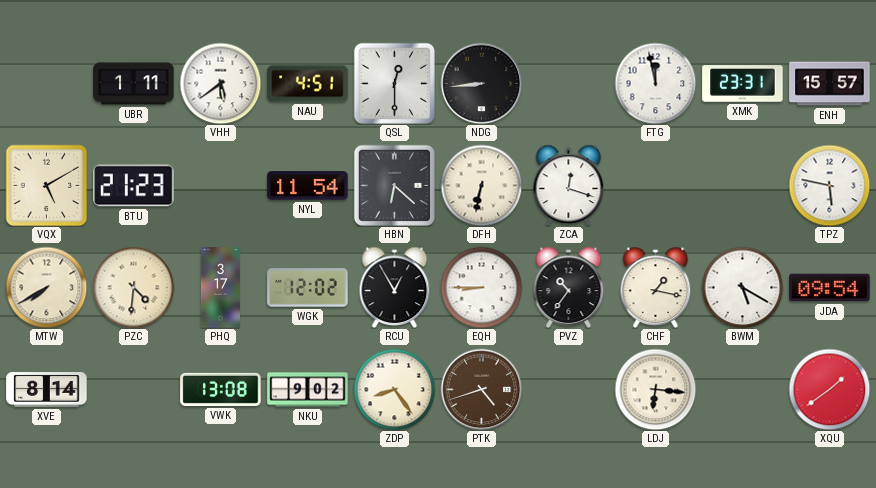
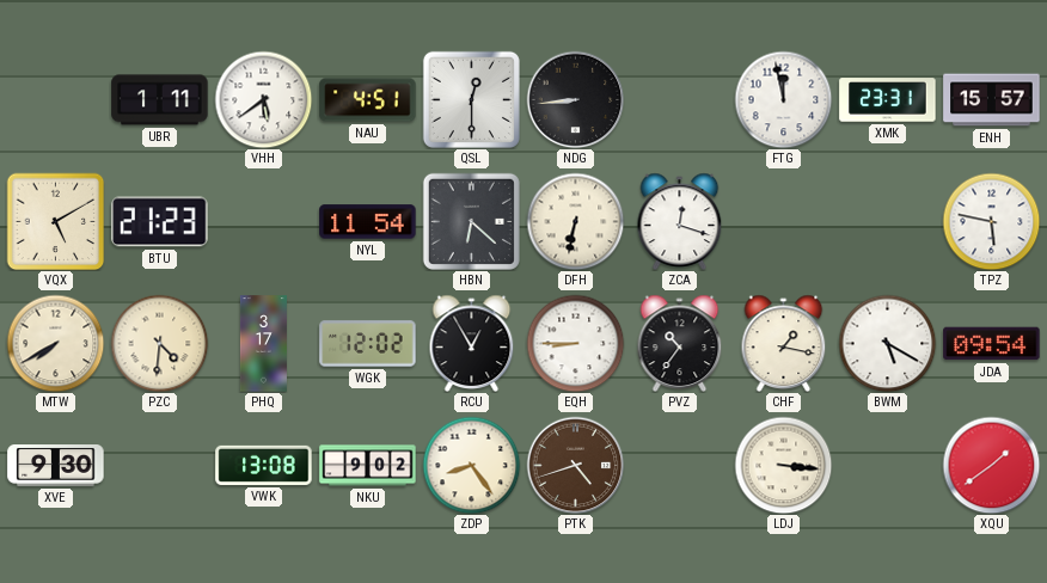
XVE: 8:14 -> 9:30 (56, 466)
LDJ: 6:16 -> 3:16 (783, 465)
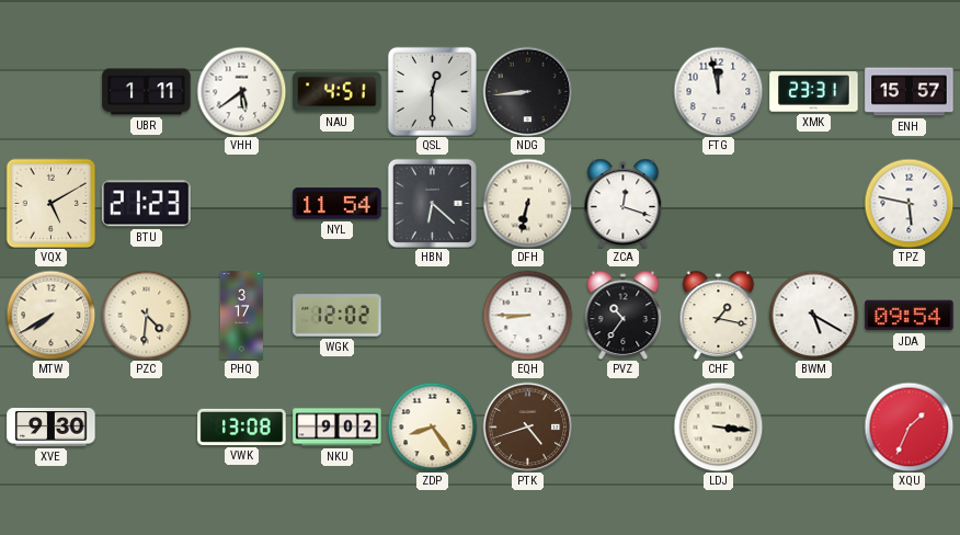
RCU: 12:55 -> none (472, 343)
XQU: 1:39 -> 1:34 (908, 426)
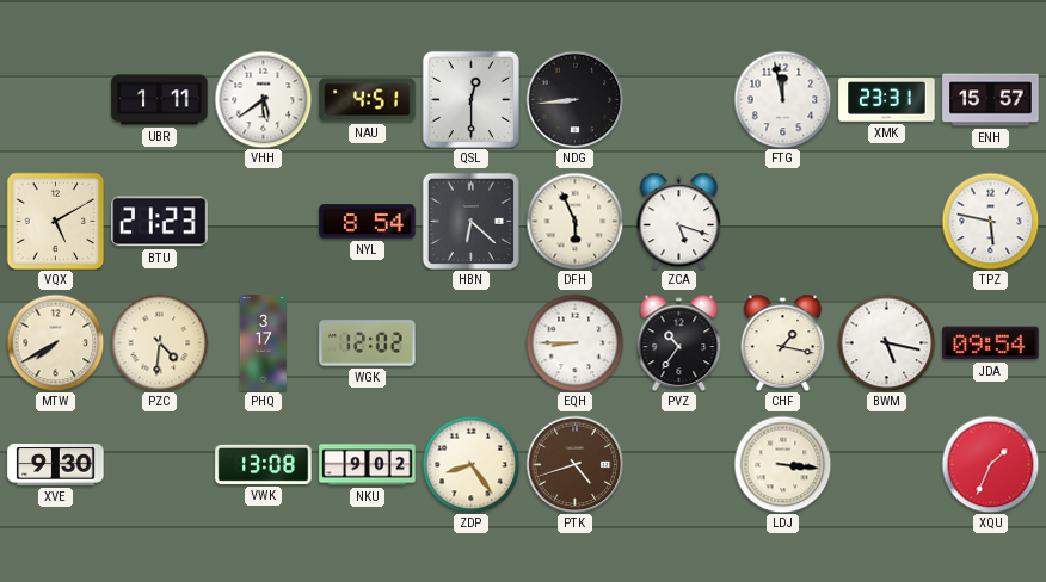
NYL: 11:54 -> 8:54 (368, 222)
DFH: 6:32 -> 5:56 (574, 221)
ZCA: 12:18 -> 5:18 (679, 221)
BWM: 5:20 -> 5:17 (886, 342)
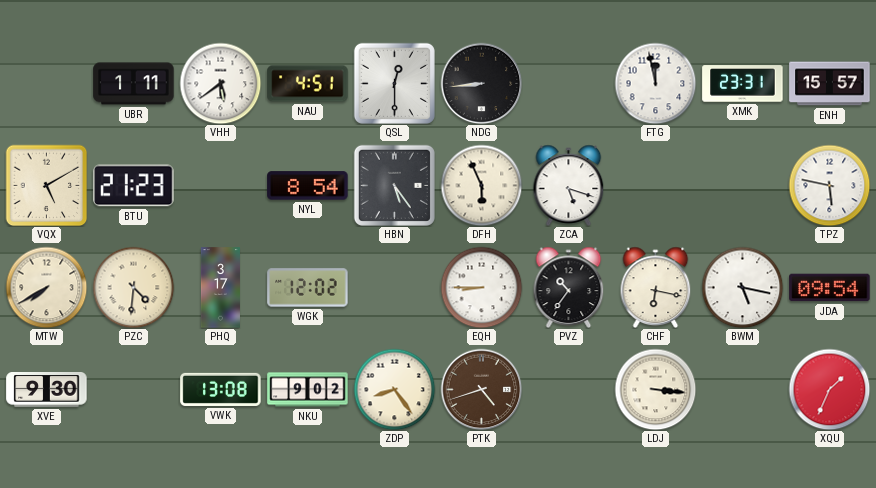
HBN: 6:22 -> 5:24 (394, 185)
CHF: 1:17 -> 6:17 (656, 287)
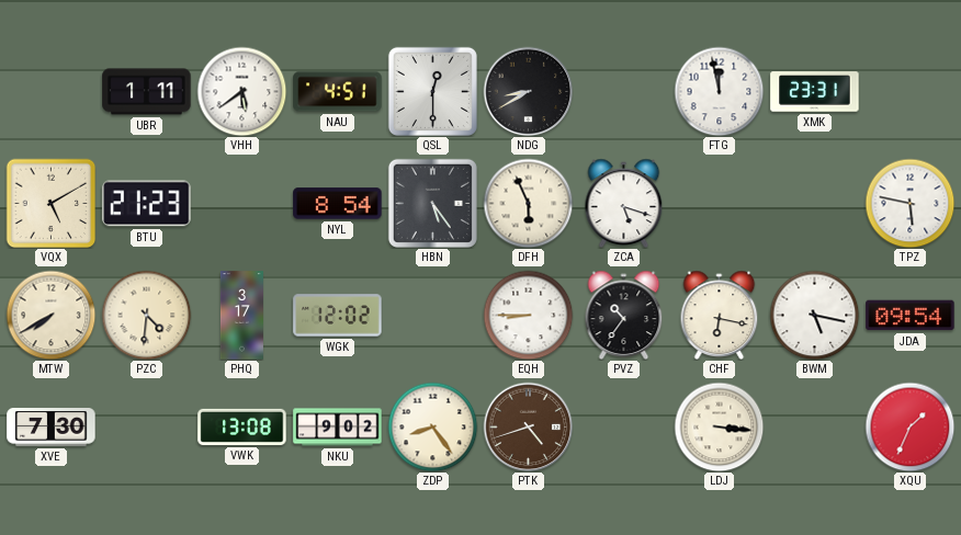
NDG: 8:44 -> 8:40 (528, 91)
ENH: 15:57 -> none (830, 84)
XVE: 9:30 -> 7:30 (52, 428)
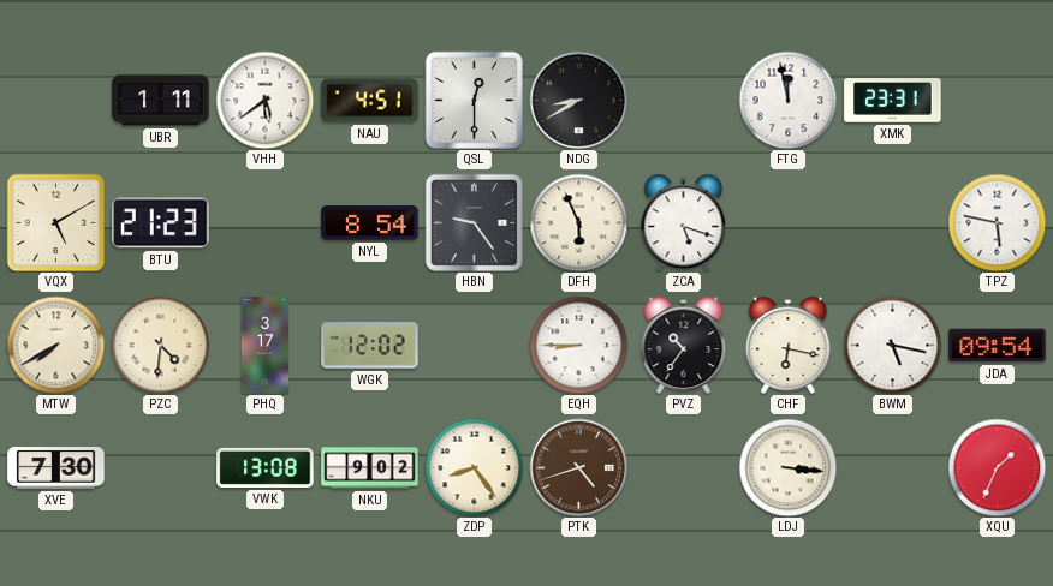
HBN: 5:24 -> 9:24 (474, 222)
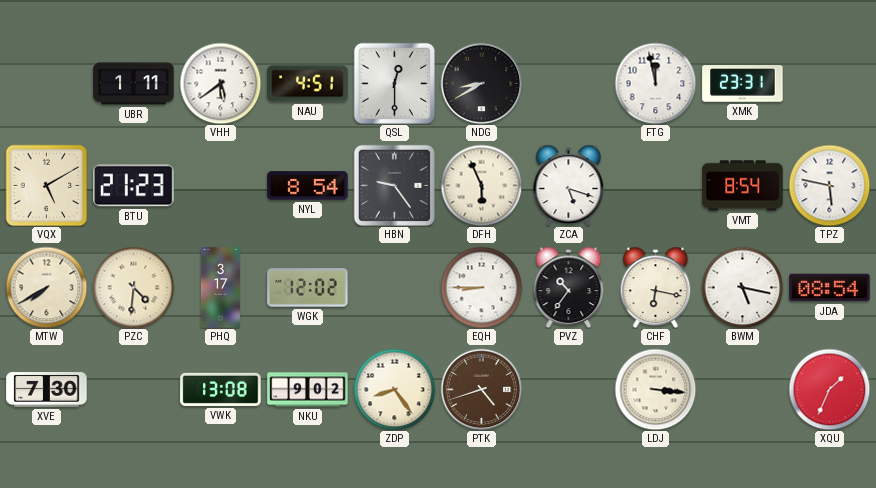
VMT: none -> 8:54 (743, 186)
JDA: 09:54 -> 08:54 (830, 288)
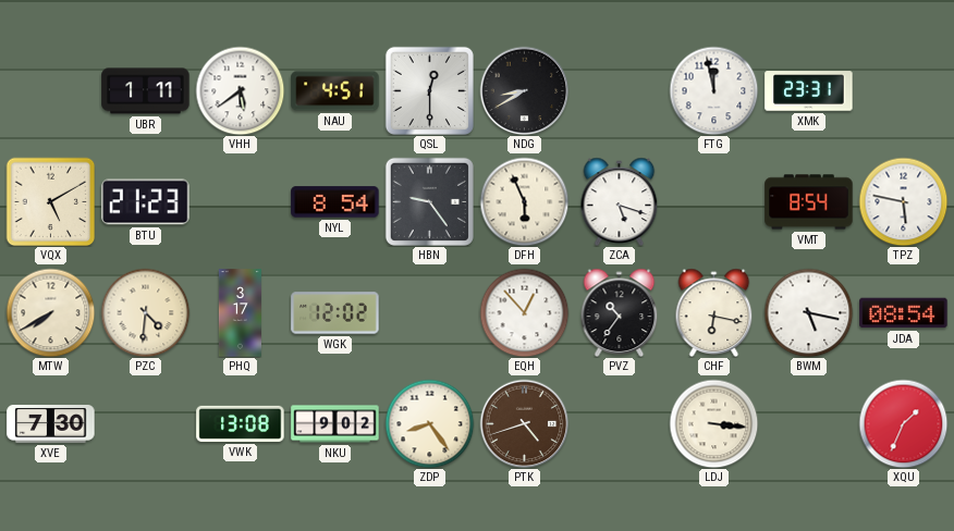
EQH: 8:45 -> 12:53 (524, 312)
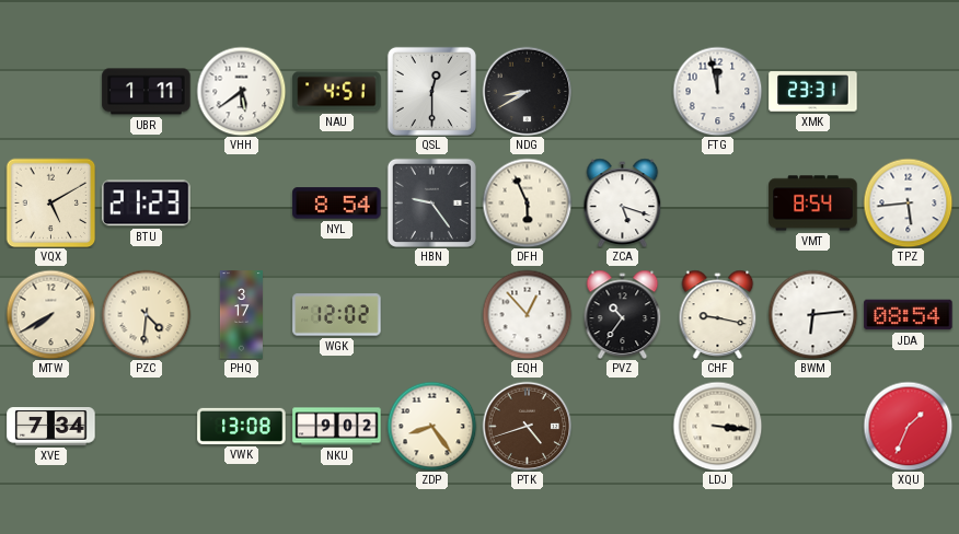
TPZ: 5:47 -> 5:44 (908, 202)
CHF: 6:17 -> 9:17 (718, 314)
BWM: 5:17 -> 6:14 (812, 314)
XVE: 7:30 -> 7:34 (51, 427)
